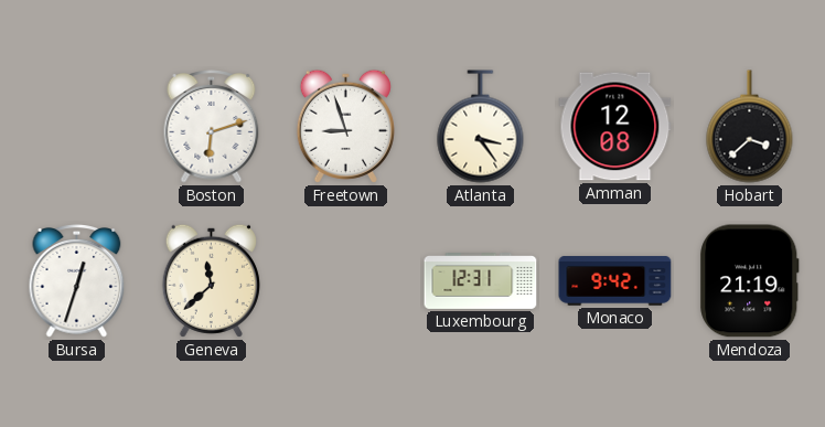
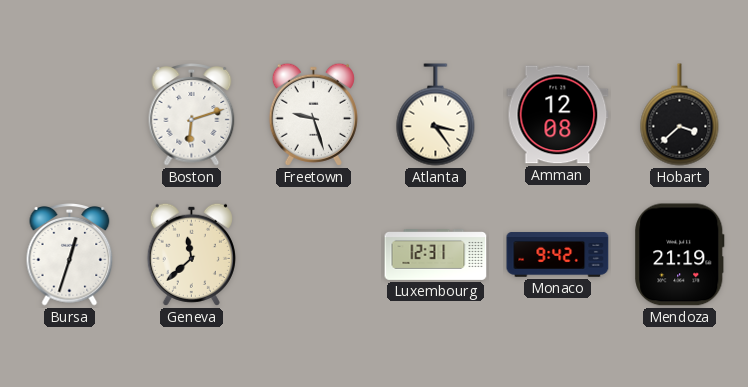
Freetown: 8:57 -> 9:27 (313, 114)
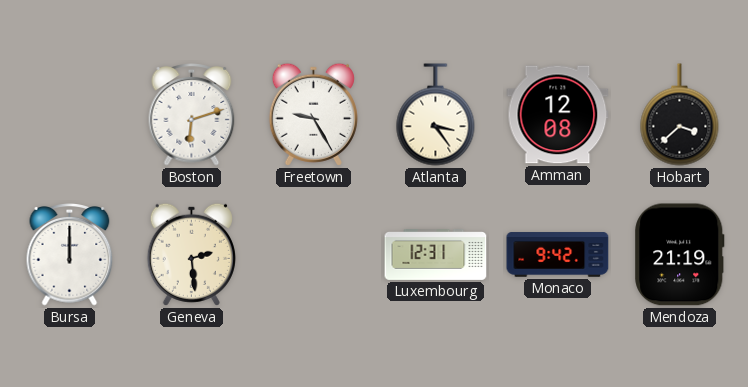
Freetown: 9:27 -> 9:25 (313, 114)
Bursa: 12:33 -> 12:00 (70, 255)
Geneva: 11:38 -> 2:29 (191, 254)
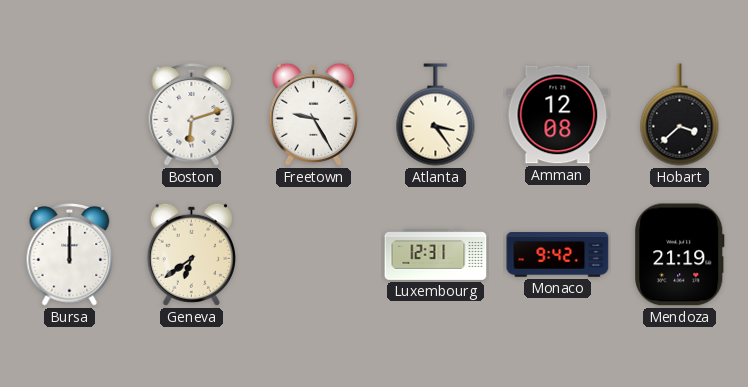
Geneva: 2:29 -> 6:39 (191, 254)
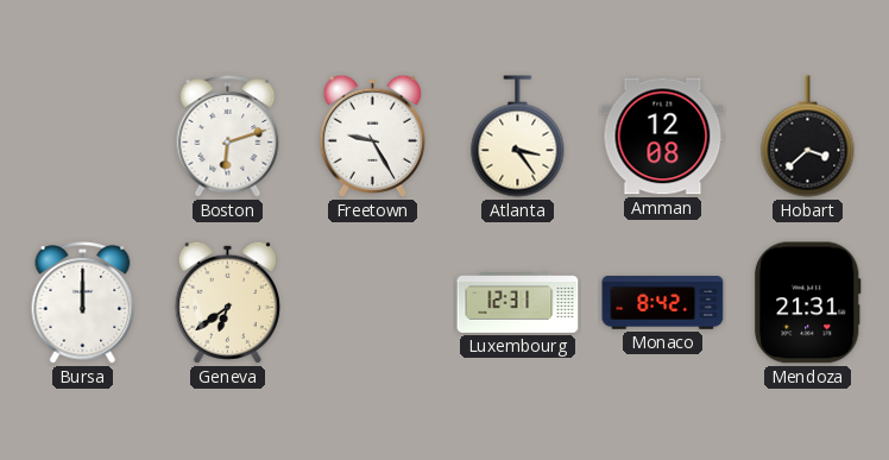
Monaco: 9:42 -> 8:42 (663, 303)
Mendoza: 21:19 -> 21:31 (808, 303)
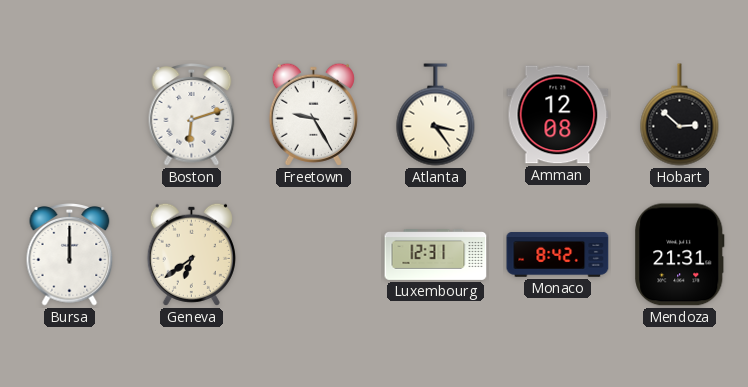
Hobart: 3:38 -> 2:52 (680, 115)
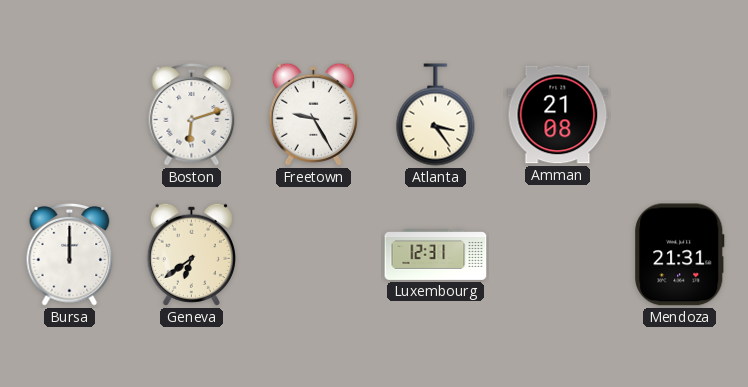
Amman: 12:08 -> 21:08 (558, 115)
Hobart: 2:52 -> none (680, 115)
Monaco: 8:42 -> none (558, 255)
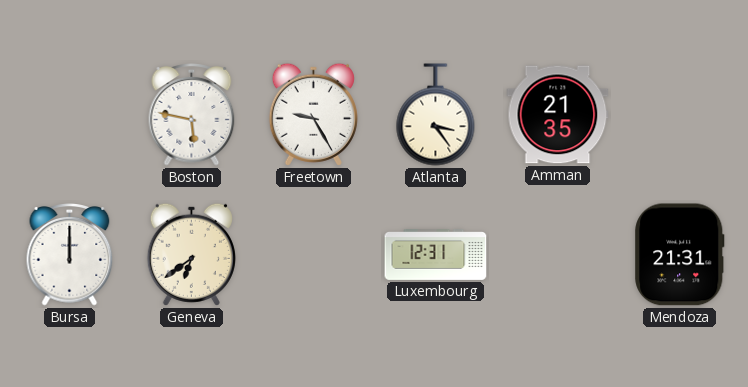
Boston: 6:12 -> 5:47 (192, 115)
Amman: 21:08 -> 21:35 (558, 115)
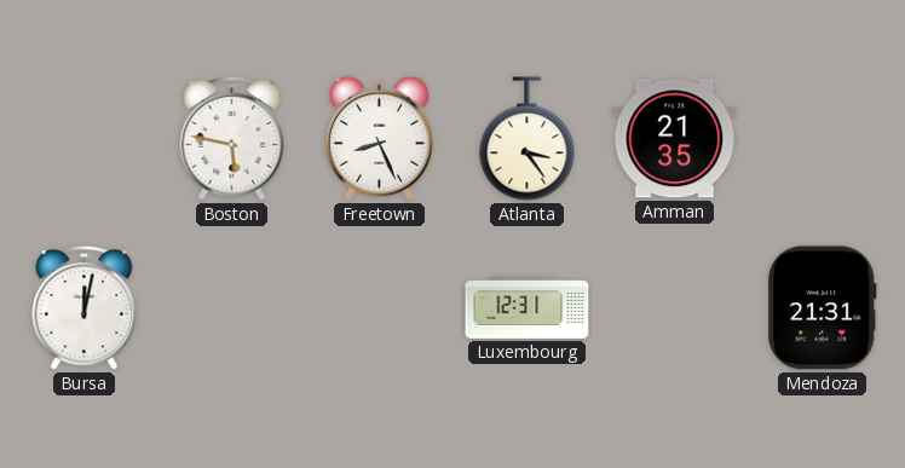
Freetown: 9:25 -> 8:26 (379, 138)
Bursa: 12:00 -> 12:02 (85, 308)
Geneva: 6:39 -> none (191, 254)
